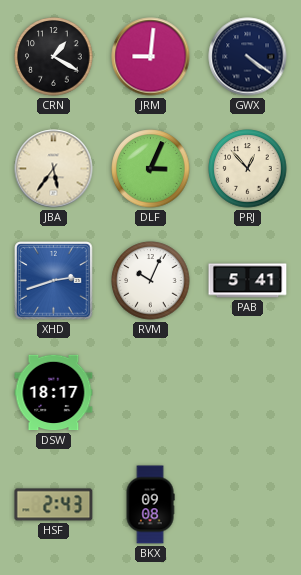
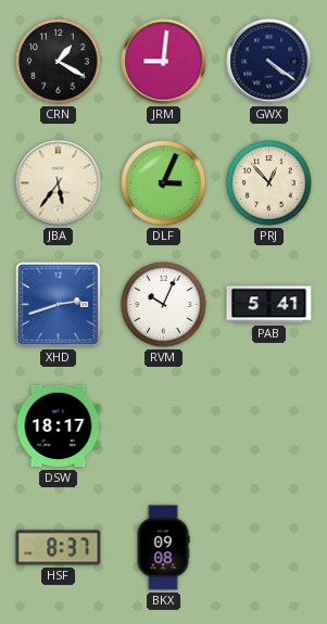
HSF: 2:43 -> 8:37 (59, 548)
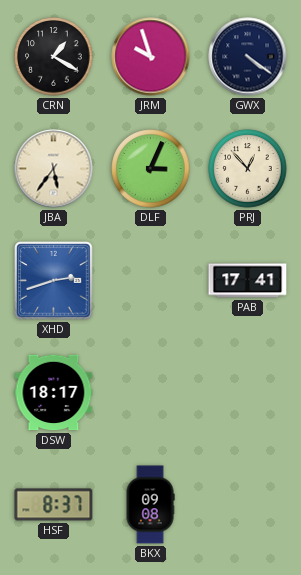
JRM: 9:01 -> 9:57 (151, 57)
RVM: 10:04 -> none (164, 305)
PAB: 5:41 -> 17:41 (248, 281)
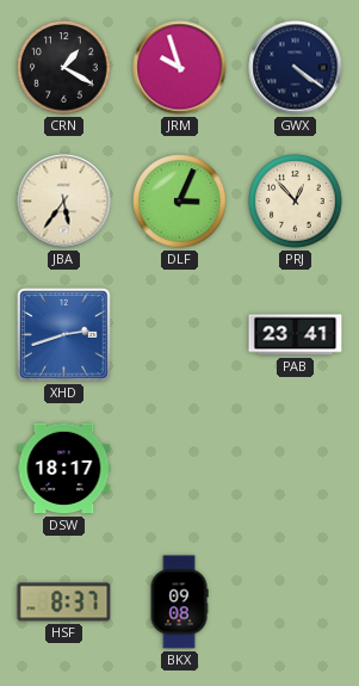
PAB: 17:41 -> 23:41 (296, 335)
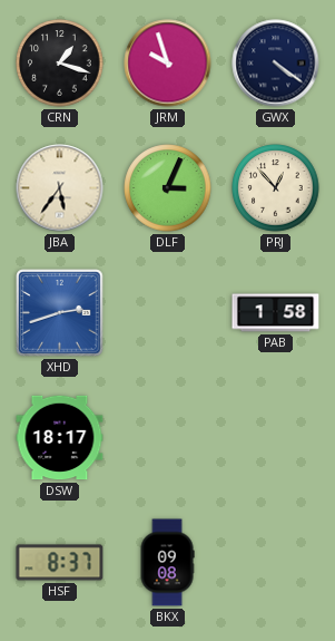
CRN: 1:20 -> 1:18 (60, 64)
PAB: 23:41 -> 1:58 (276, 313)
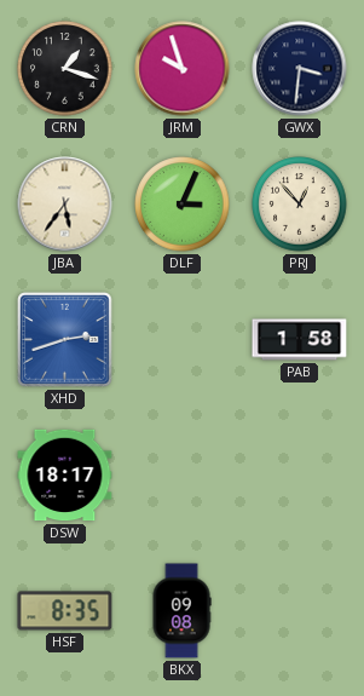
GWX: 4:21 -> 3:31 (300, 69)
HSF: 8:37 -> 8:35 (65, 611)
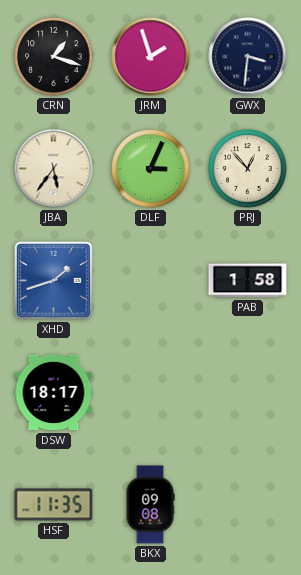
JRM: 9:57 -> 1:57 (151, 57)
XHD: 2:42 -> 1:42 (54, 281)
HSF: 8:35 -> 11:35 (54, 505)
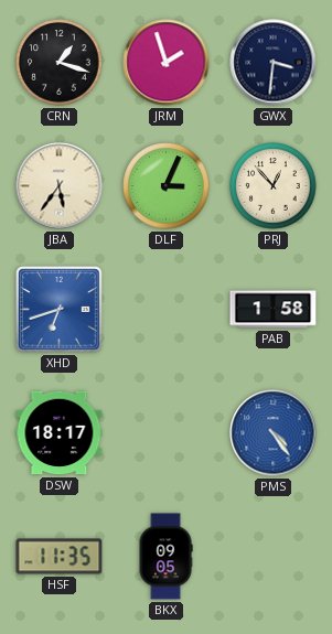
XHD: 1:42 -> 6:42 (60, 310)
PMS: none -> 4:24 (274, 433)
BKX: 09:08 -> 09:05 (165, 557)
